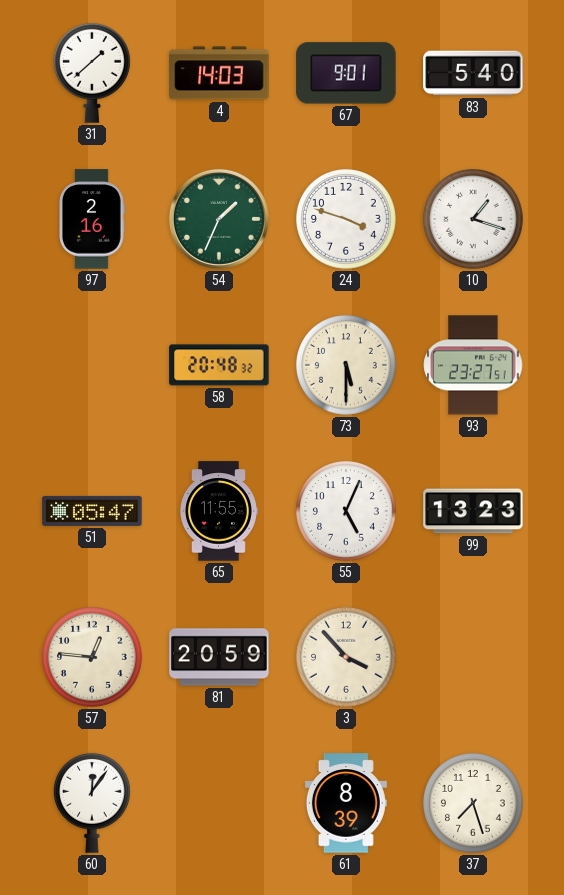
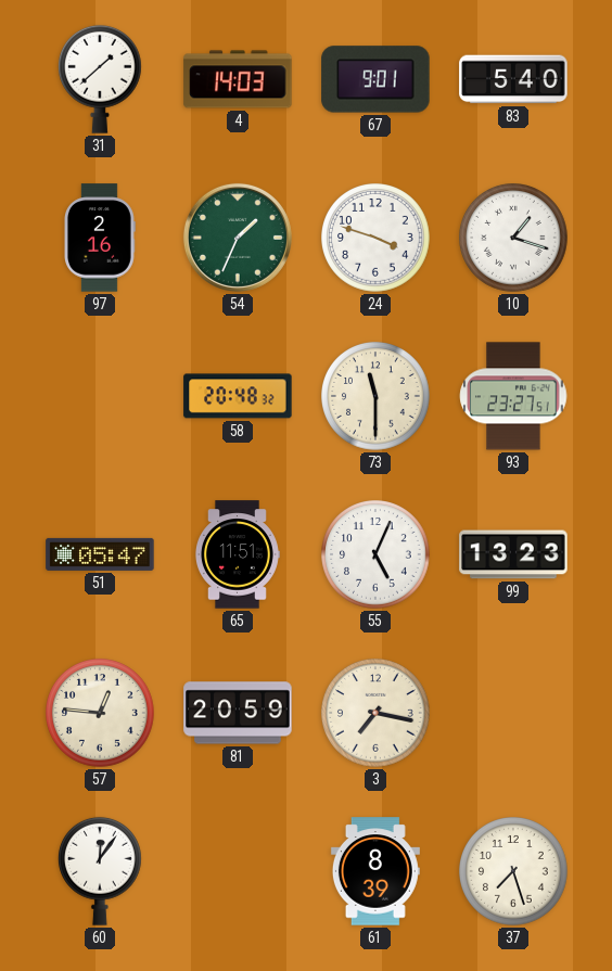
73: 5:30 -> 11:30 (377, 397)
65: 11:55 -> 11:51 (237, 554)
3: 3:53 -> 7:17 (377, 714)
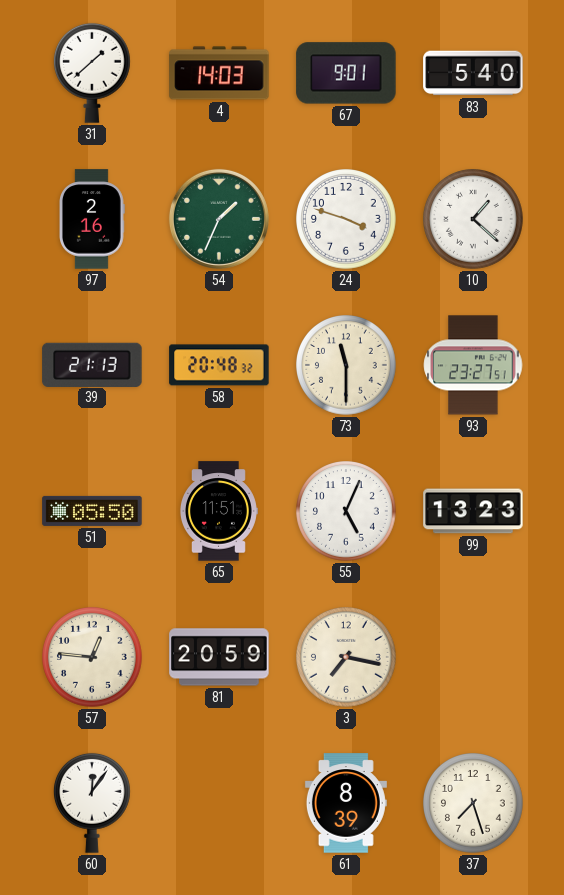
10: 1:18 -> 1:22 (474, 220)
39: none -> 21:13 (92, 364)
51: 05:47 -> 05:50 (92, 511)
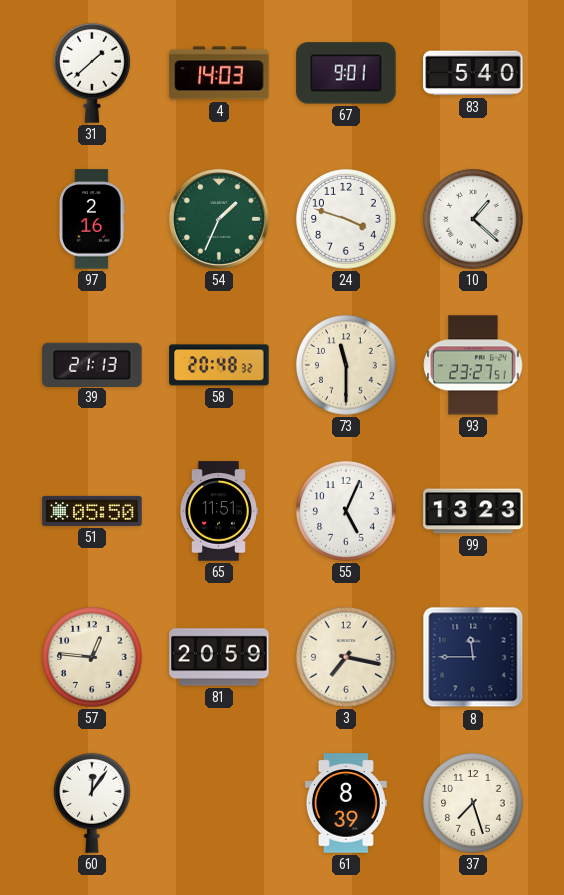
8: none -> 11:45 (473, 657)
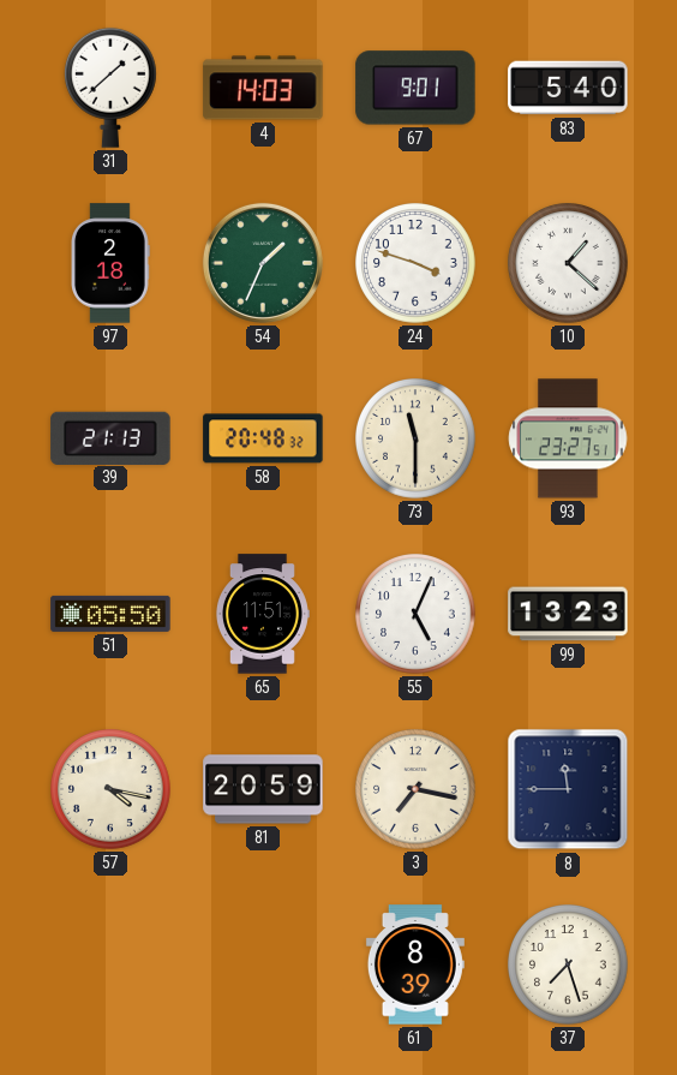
97: 2:16 -> 2:18 (110, 263)
57: 12:46 -> 4:17 (112, 790)
60: 12:06 -> none (93, 803)
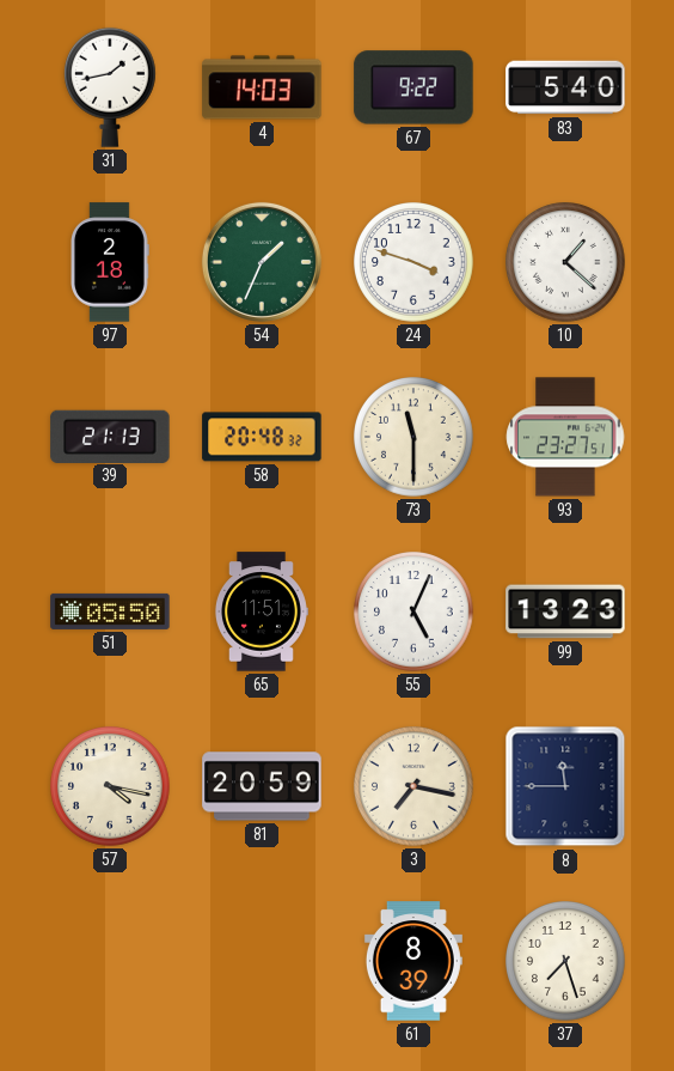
31: 1:38 -> 1:43 (111, 87)
67: 9:01 -> 9:22 (413, 87)
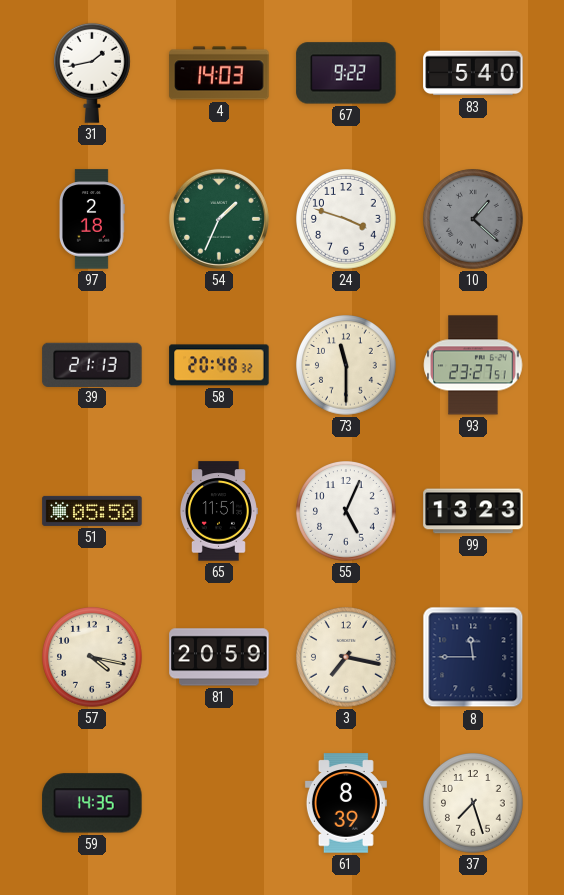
10 dial: white -> grey (474, 220)
59: none -> 14:35 (92, 803)
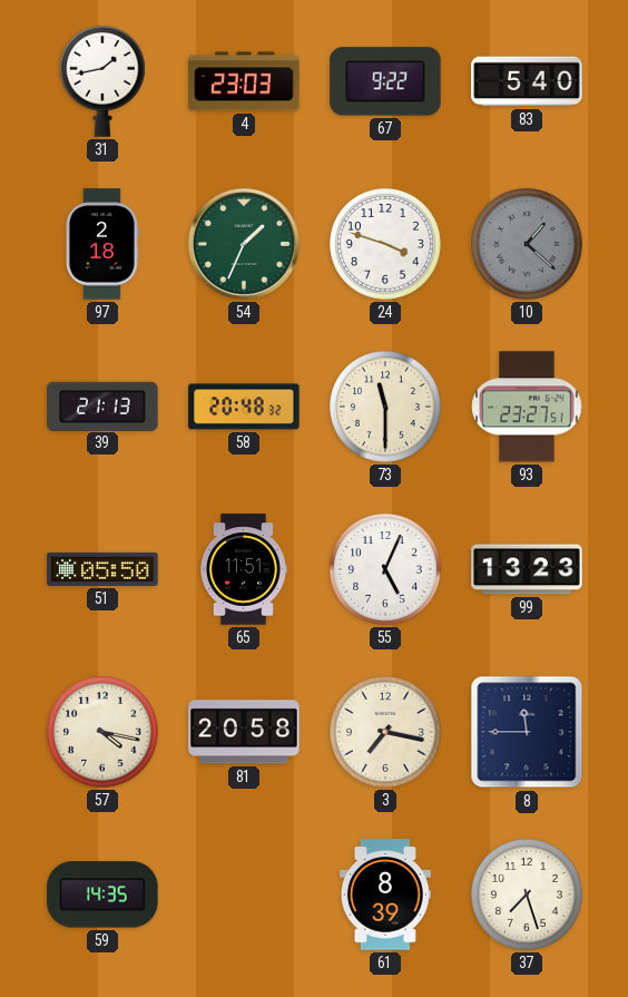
4: 14:03 -> 23:03 (244, 81)
81: 20:59 -> 20:58 (244, 732)
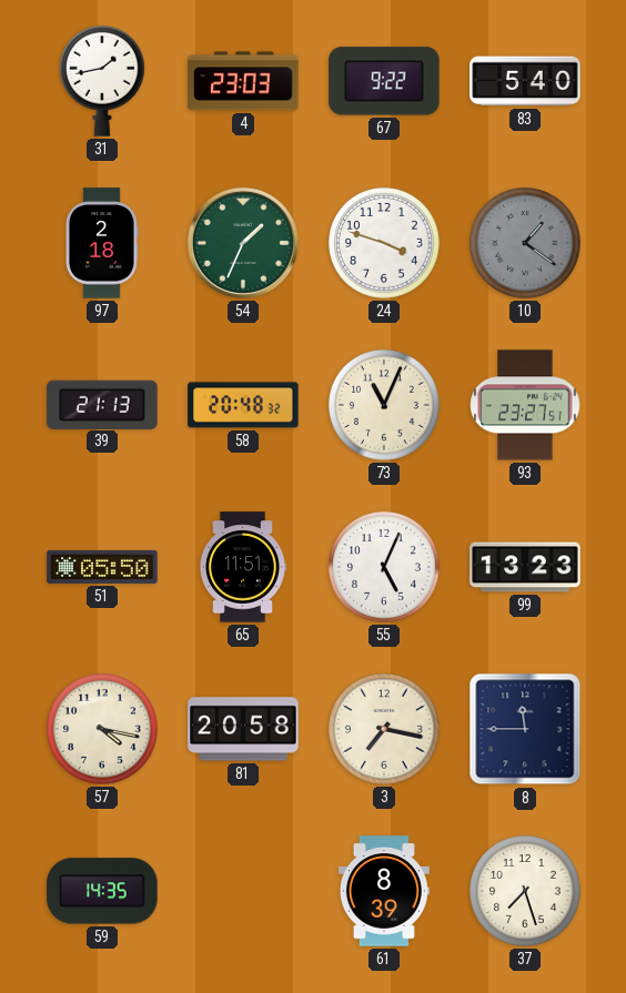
10: 1:22 -> 1:21 (526, 244)
73: 11:30 -> 11:04 (385, 406)
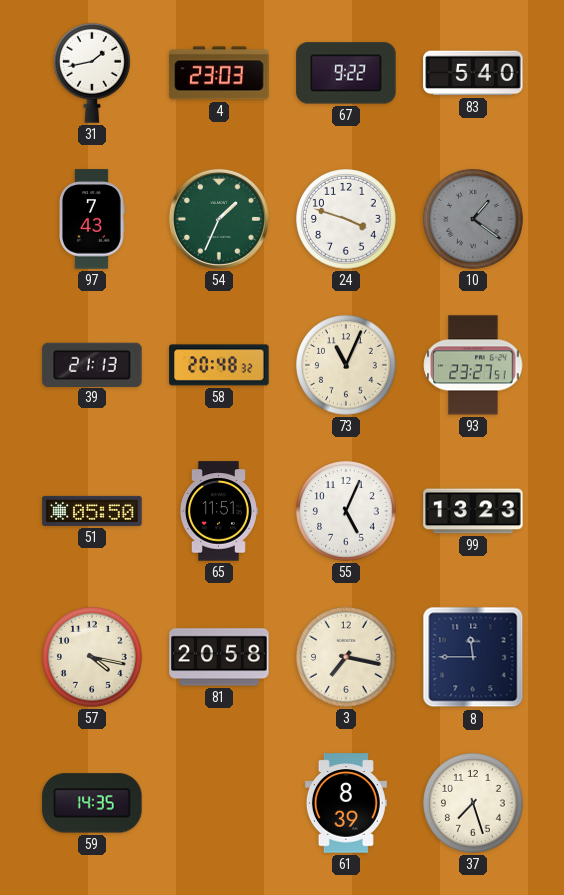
97: 2:18 -> 7:43 (92, 219)
